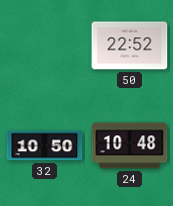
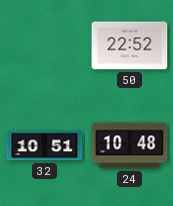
32: 10:50 -> 10:51 (45, 146)
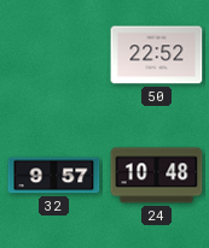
32: 10:51 -> 9:57 (54, 176)
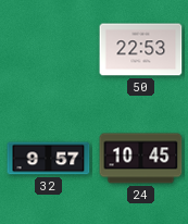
50: 22:52 -> 22:53 (141, 50)
24: 10:48 -> 10:45 (141, 159)
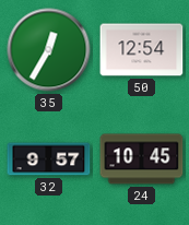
35: none -> 12:35 (49, 50)
50: 22:53 -> 12:54 (142, 50)
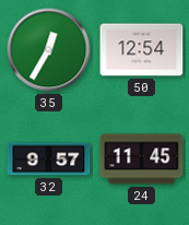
24: 10:45 -> 11:45 (142, 159)
